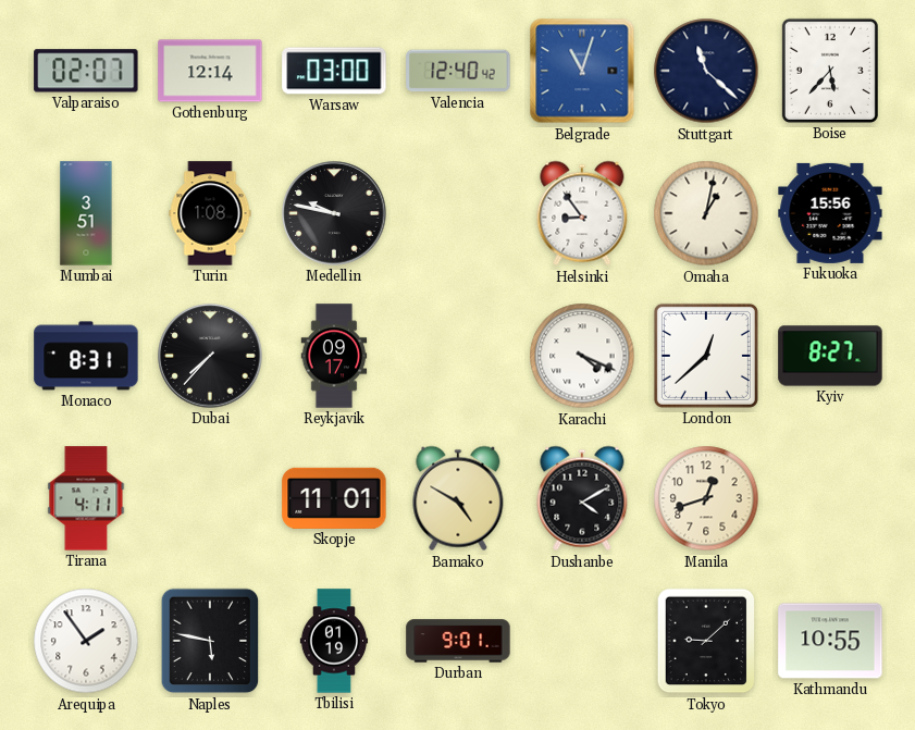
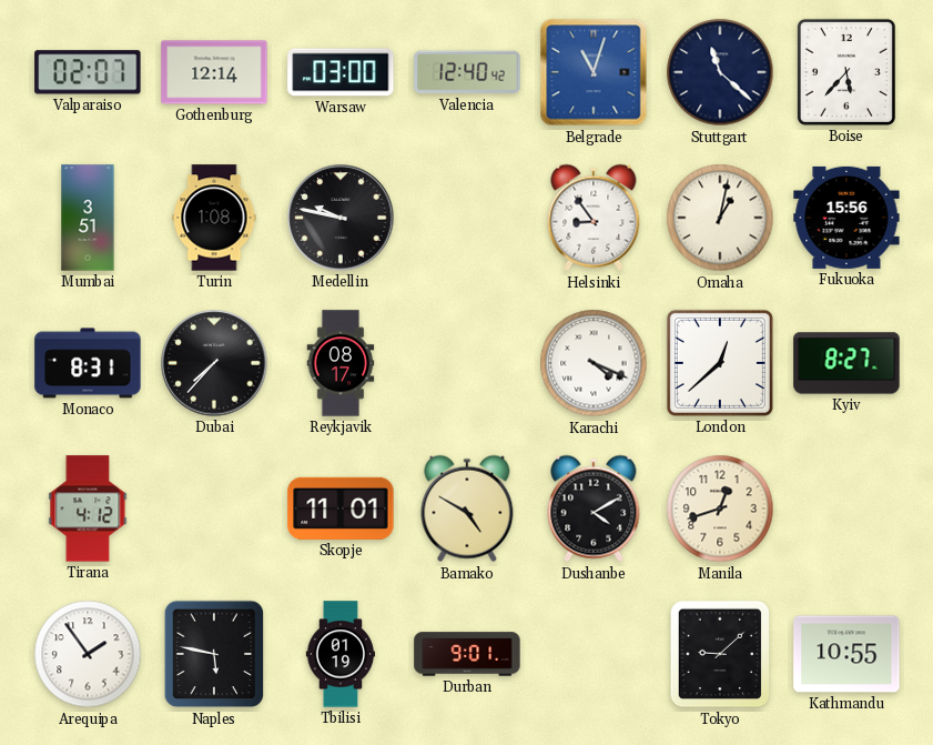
Reykjavik: 09:17 -> 08:17 (341, 363)
Tirana: 4:11 -> 4:12 (88, 509)
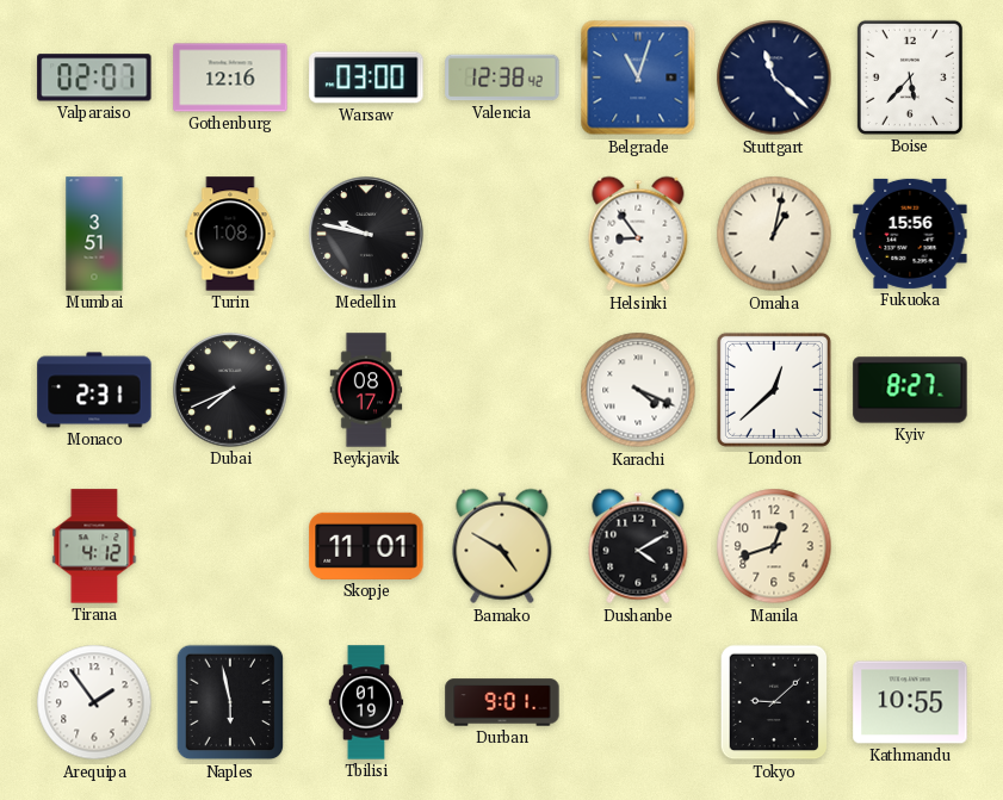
Gothenburg: 12:14 -> 12:16 (230, 77)
Valencia: 12:40 -> 12:38 (502, 77)
Monaco: 8:31 -> 2:31 (94, 390)
Dubai: 7:37 -> 7:41 (230, 390)
Naples: 5:47 -> 5:58 (230, 702)
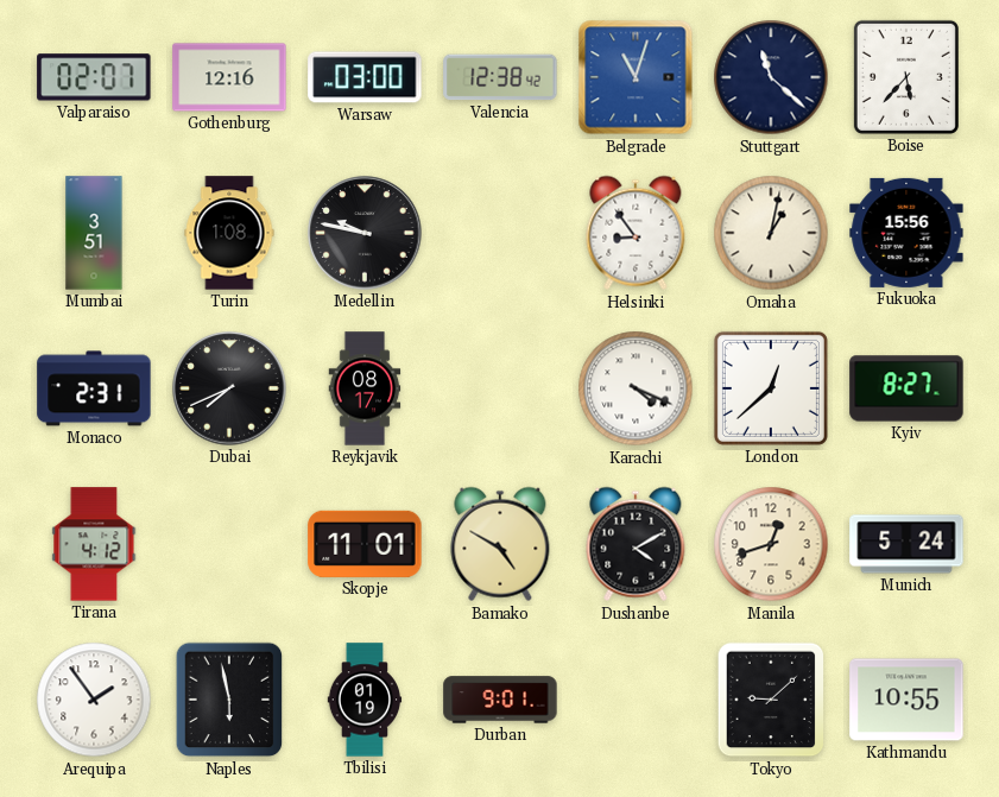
Munich: none -> 5:24 (906, 544)
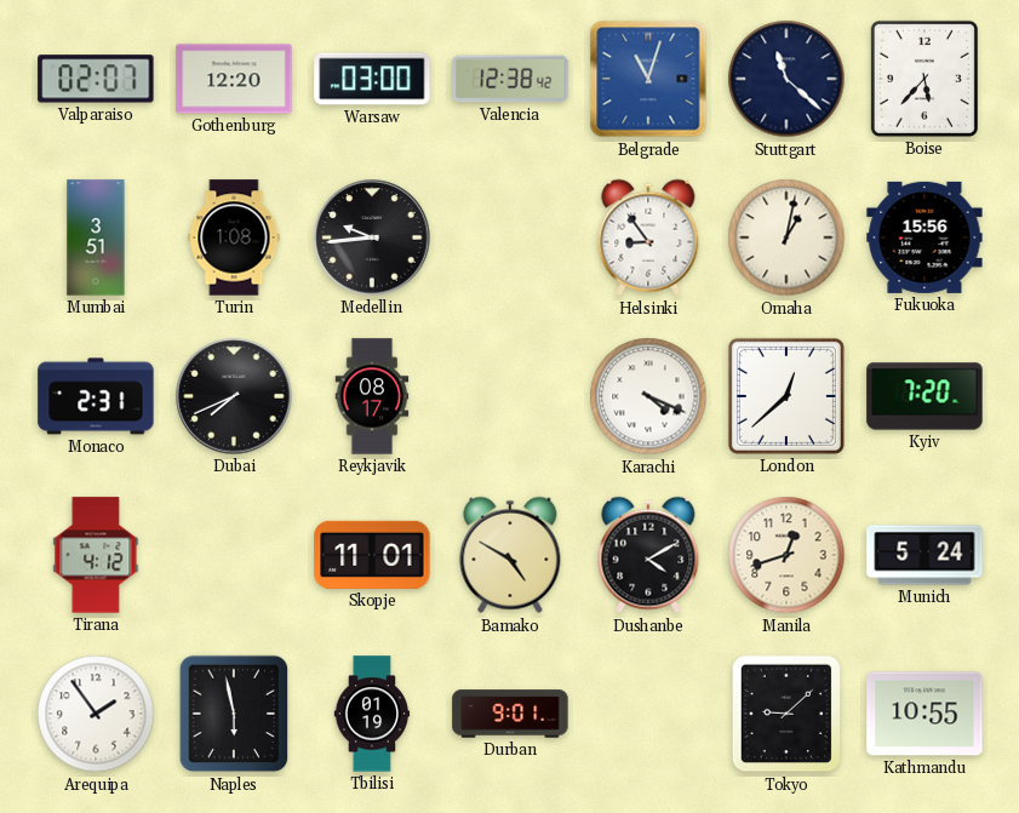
Gothenburg: 12:16 -> 12:20 (234, 79)
Medellin: 9:47 -> 9:44 (372, 237)
Kyiv: 8:27 -> 7:20 (924, 396)
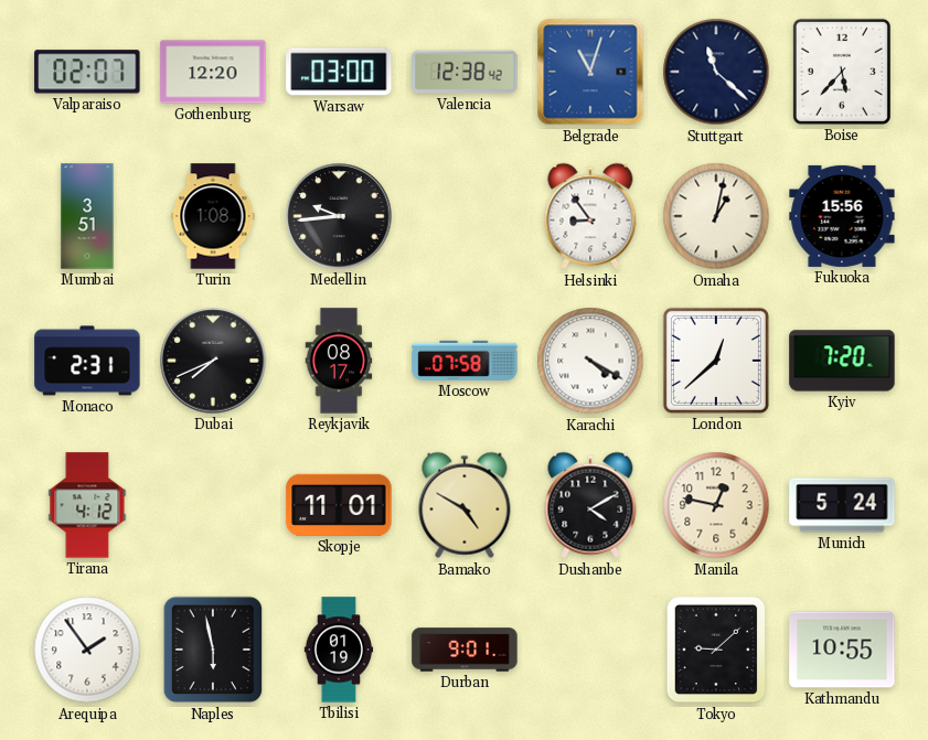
Moscow: none -> 07:58 (465, 361)
Karachi: 4:19 -> 4:20 (590, 361)
Manila: 12:42 -> 12:47 (716, 505)
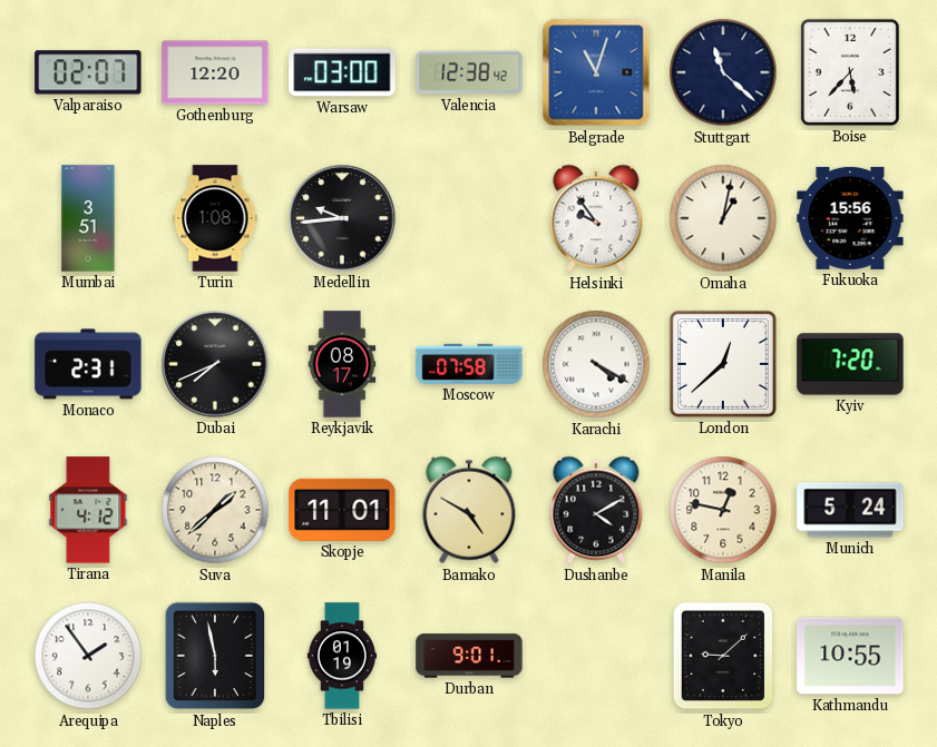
Helsinki: 8:54 -> 9:54 (596, 218)
Suva: none -> 1:38 (215, 510)
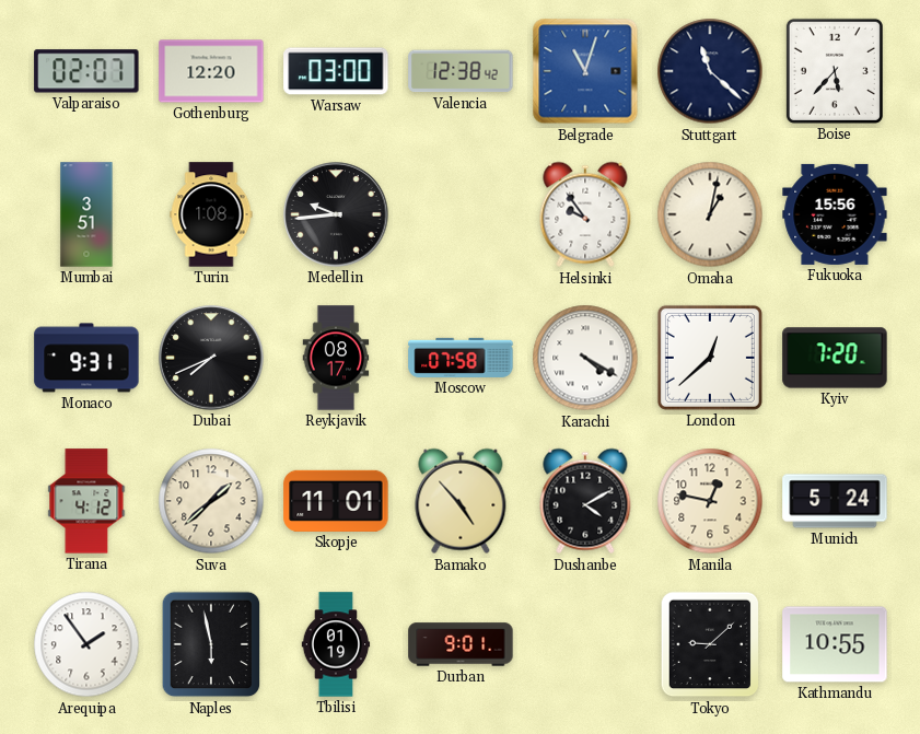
Monaco: 2:31 -> 9:31 (86, 358)
Bamako: 4:50 -> 4:53 (461, 501)
